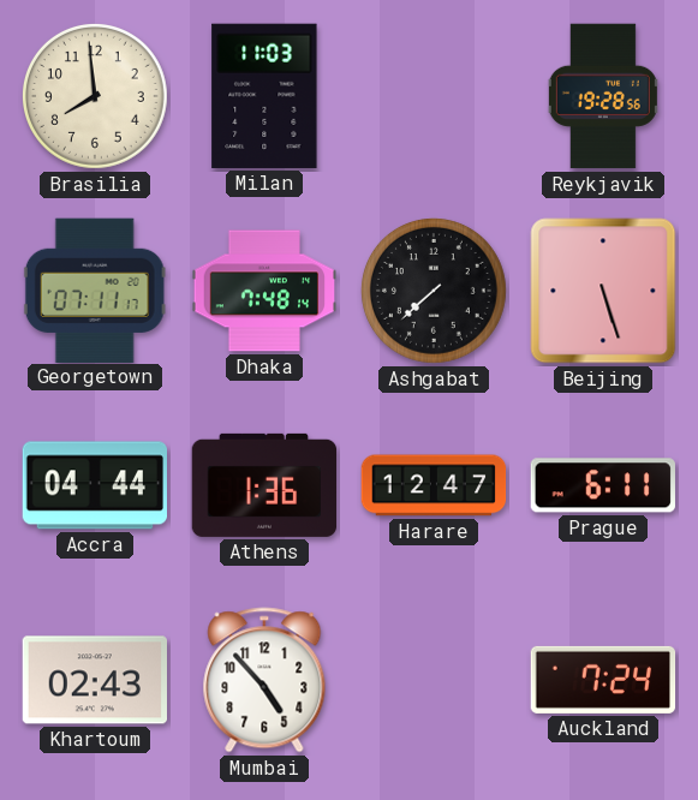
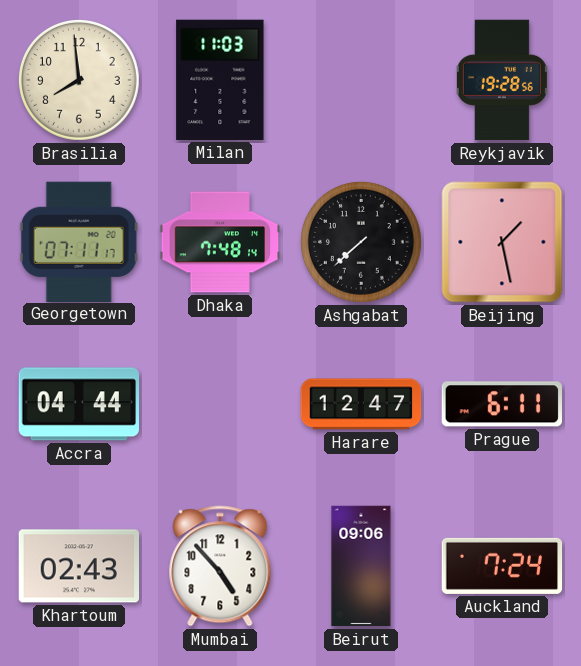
Beijing: 5:27 -> 1:28 (502, 242)
Athens: 1:36 -> none (264, 485)
Beirut: none -> 09:06 (361, 566)
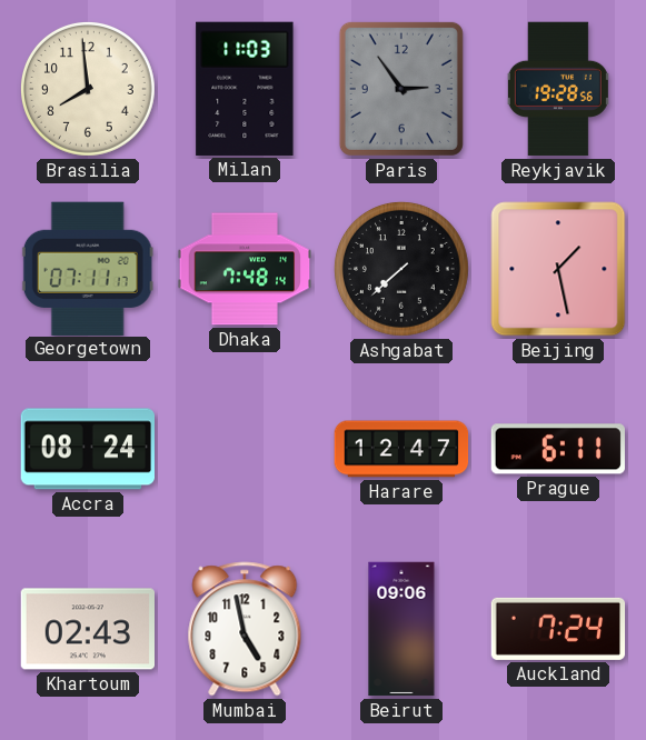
Paris: none -> 2:54 (401, 89)
Accra: 04:44 -> 08:24 (87, 449)
Mumbai: 4:53 -> 4:58 (245, 629)
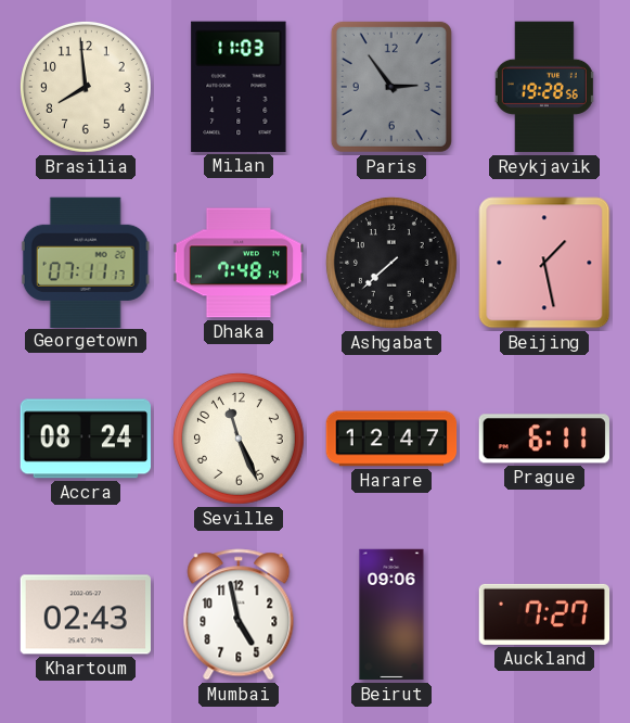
Seville: none -> 11:26 (239, 439)
Auckland: 7:24 -> 7:27 (544, 614)
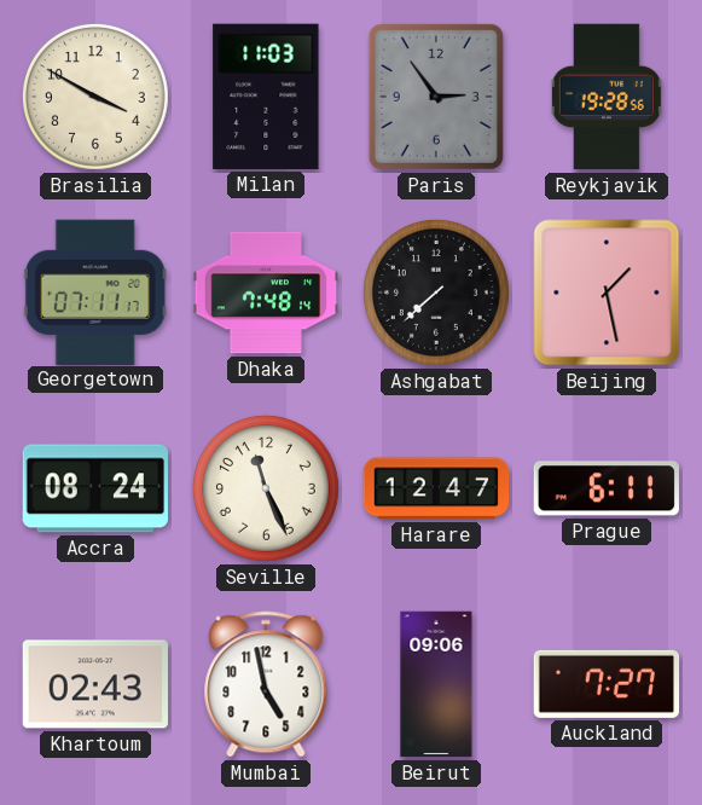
Brasilia: 7:59 -> 3:50 (95, 97)
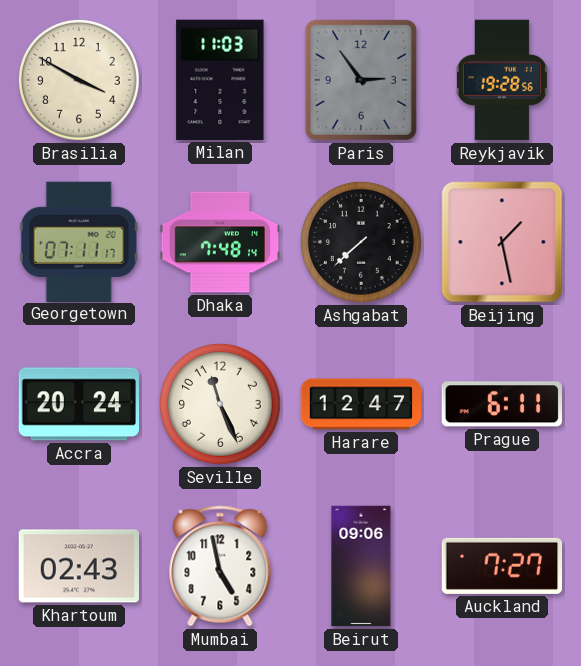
Accra: 08:24 -> 20:24 (78, 404)
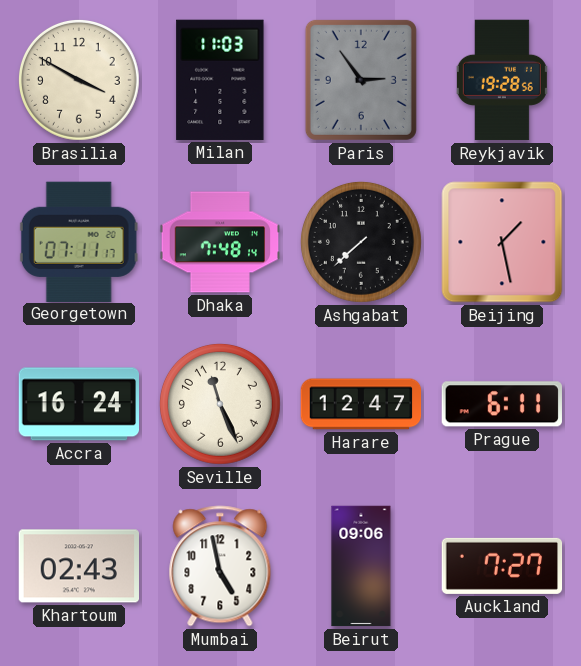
Accra: 20:24 -> 16:24 (78, 404)
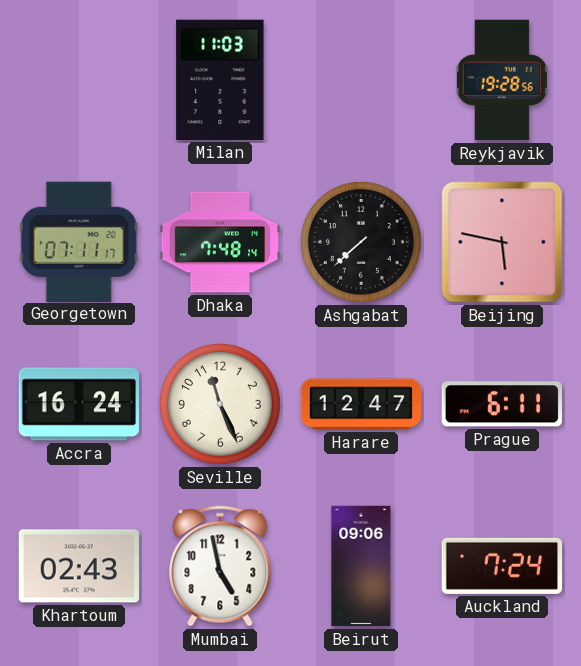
Brasilia: 3:50 -> none (79, 80)
Paris: 2:54 -> none (361, 80)
Beijing: 1:28 -> 5:47 (502, 242)
Auckland: 7:27 -> 7:24 (502, 566)
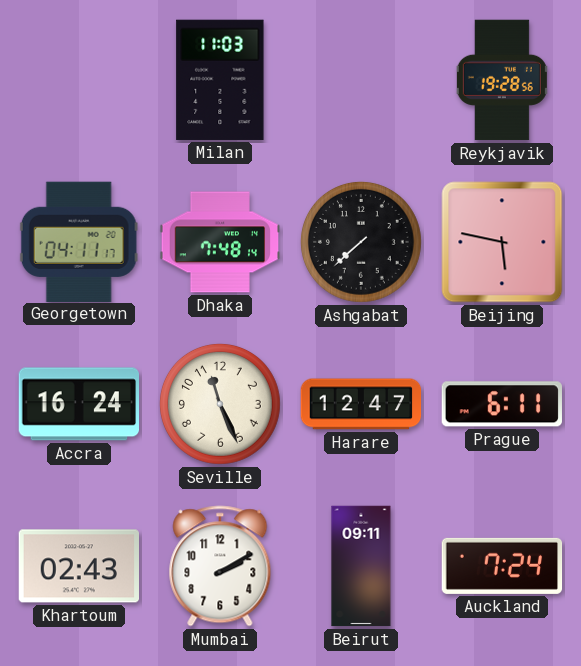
Georgetown: 07:11 -> 04:11 (79, 241)
Mumbai: 4:58 -> 2:10 (220, 566)
Beirut: 09:06 -> 09:11 (361, 566)
